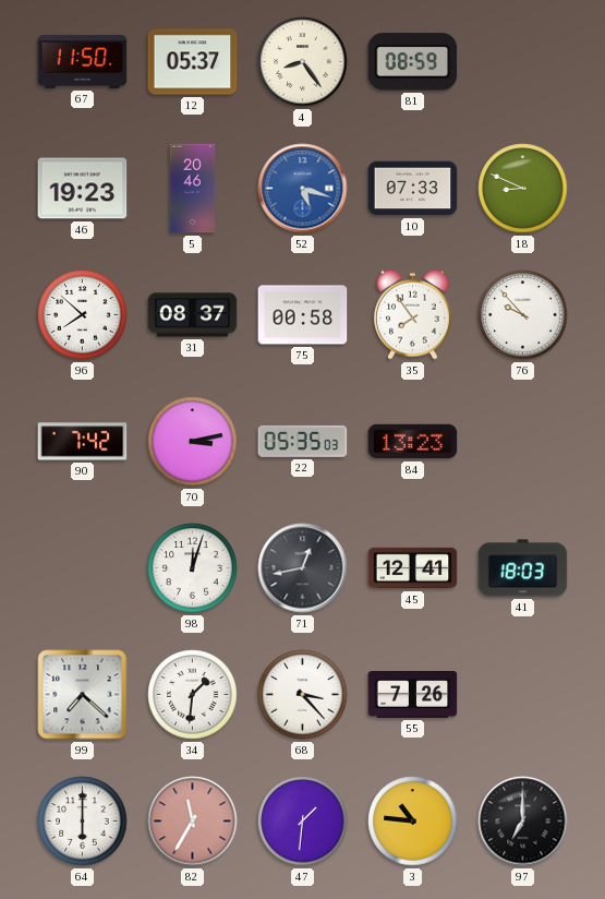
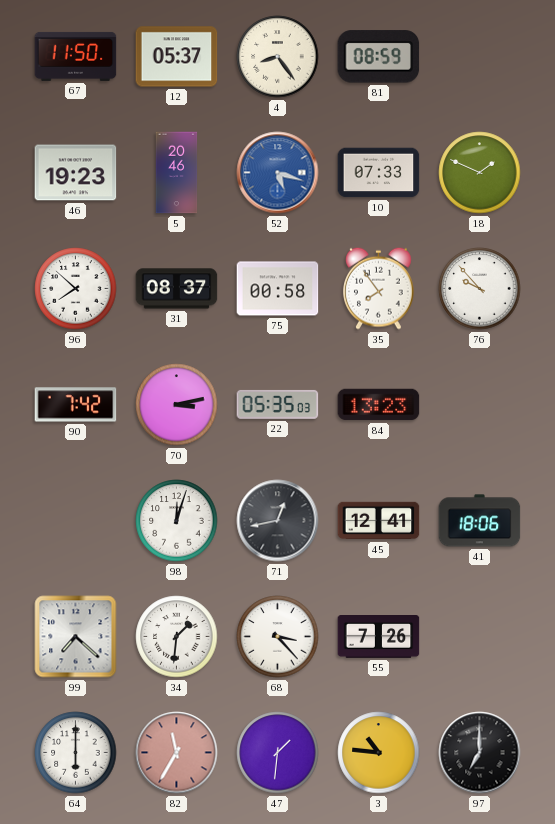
18: 8:49 -> 1:49 (480, 173)
41: 18:03 -> 18:06 (480, 521)
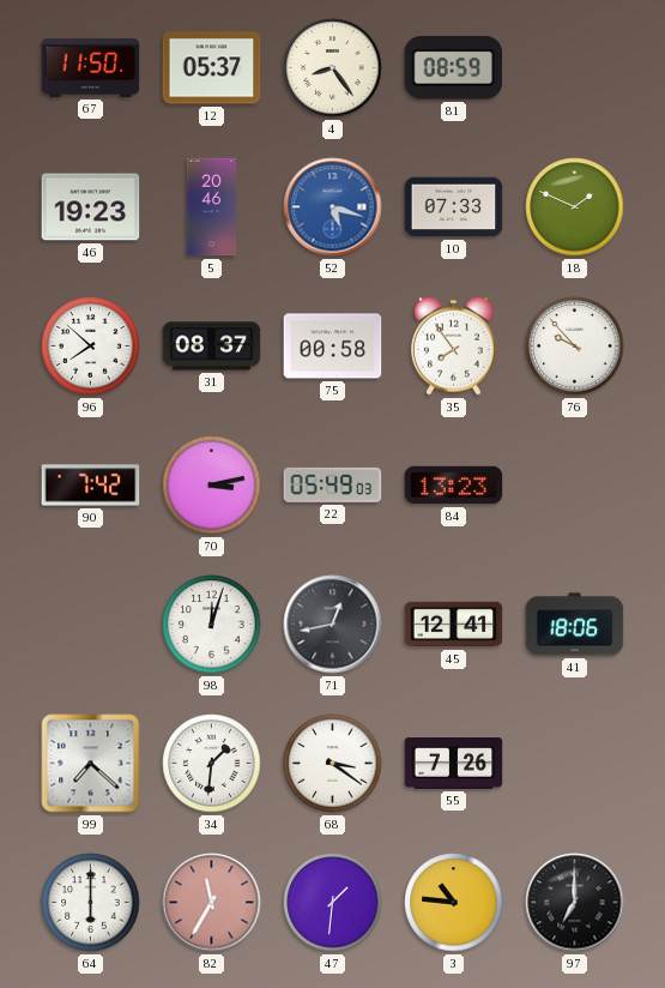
22: 05:35 -> 05:49 (333, 484)
68: 3:23 -> 3:21 (333, 764)
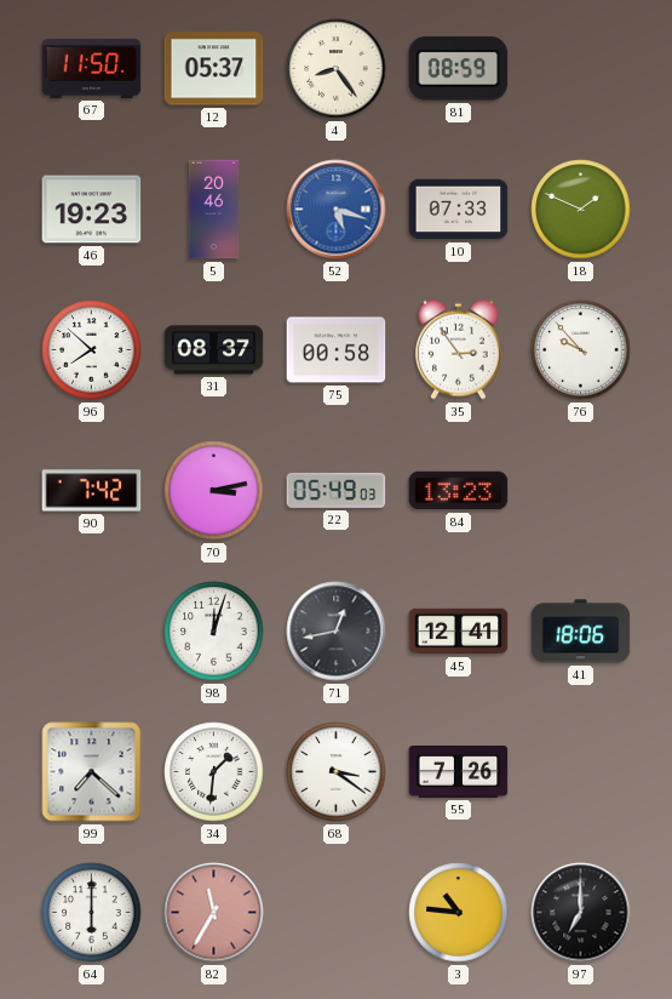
35: 7:54 -> 2:54 (459, 349)
47: 1:31 -> none (333, 903)
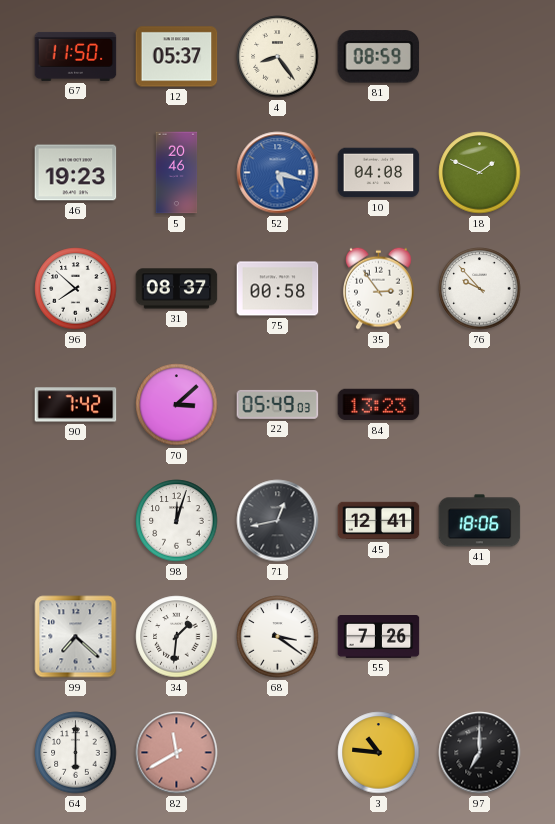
10: 07:33 -> 04:08 (379, 173)
70: 3:13 -> 3:08 (177, 405)
82: 11:35 -> 11:40 (177, 753)
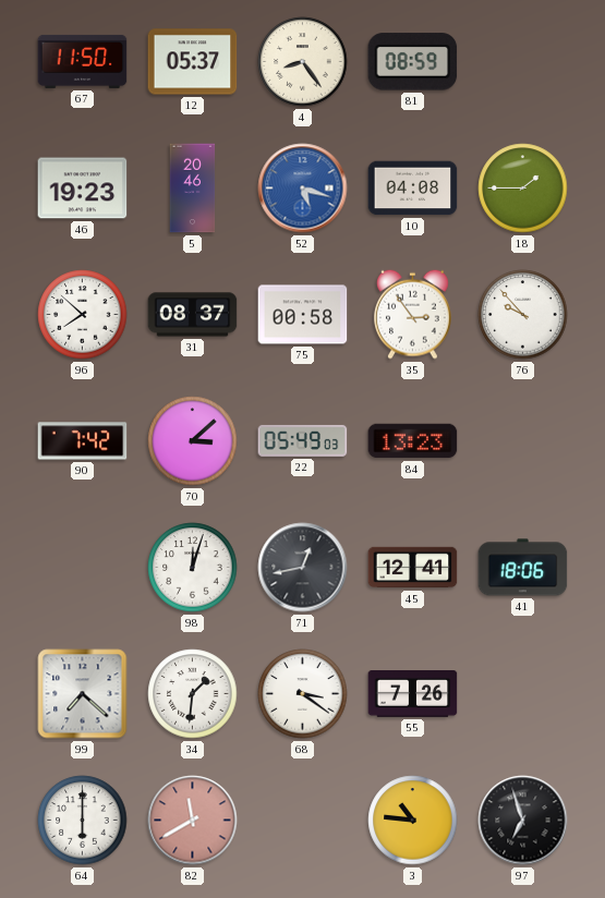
18: 1:49 -> 1:45 (523, 189)
97: 7:00 -> 6:57 (523, 821)
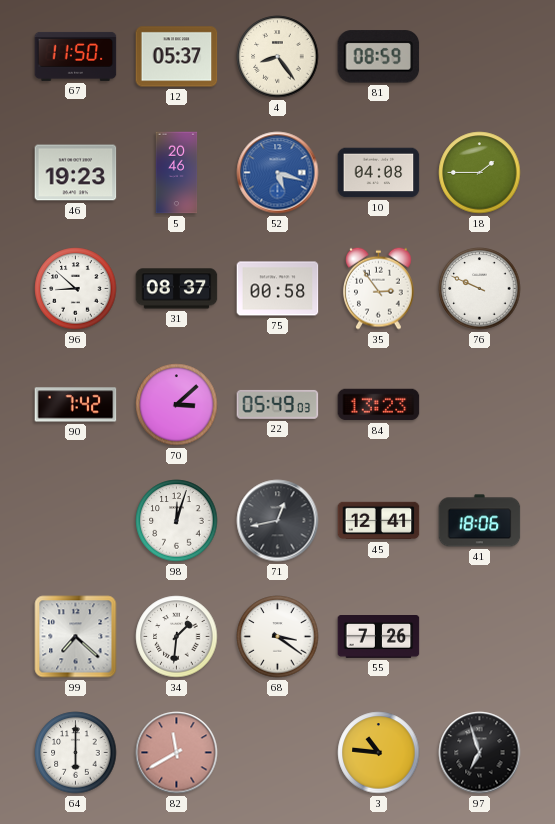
96: 7:52 -> 8:52 (76, 289)
76: 9:53 -> 9:49 (480, 289)
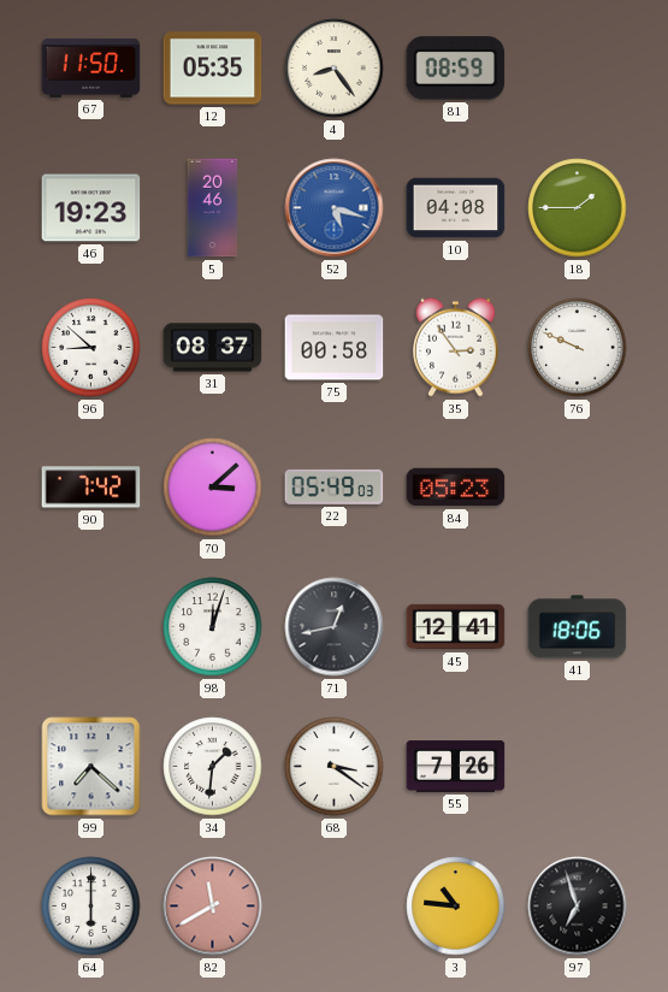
12: 05:37 -> 05:35 (213, 69)
84: 13:23 -> 05:23 (456, 488)
